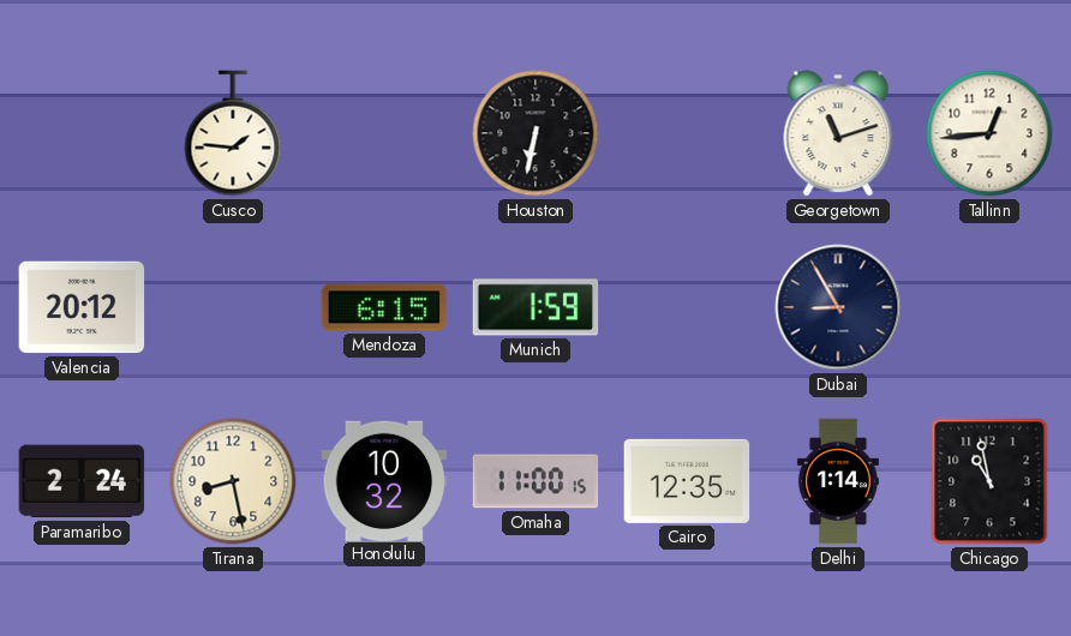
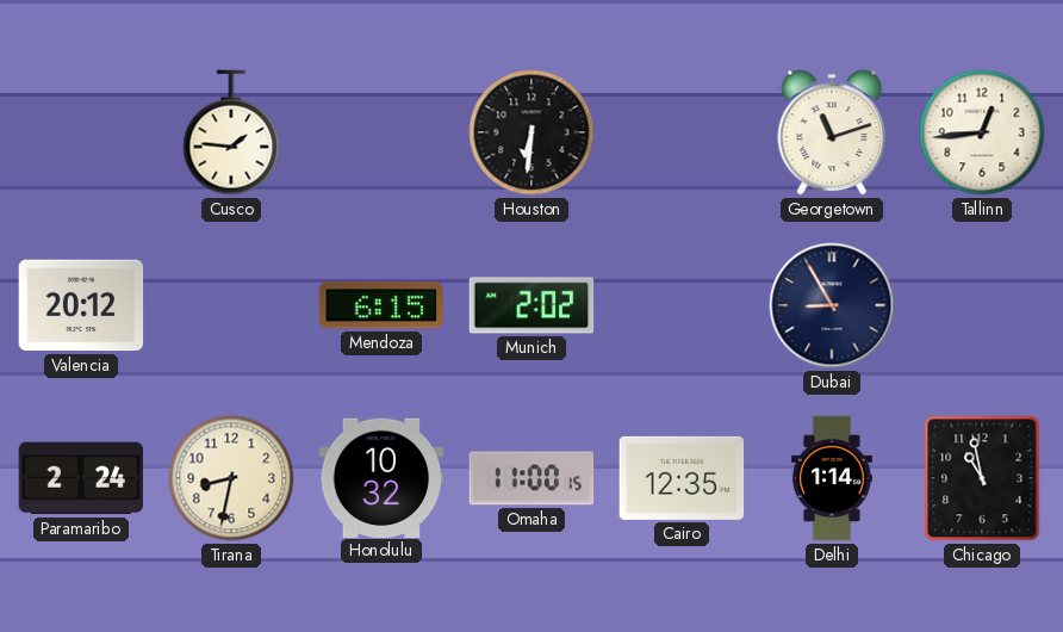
Houston: 6:32 -> 6:31 (531, 132)
Munich: 1:59 -> 2:02 (531, 305)
Tirana: 8:28 -> 8:32 (231, 478)
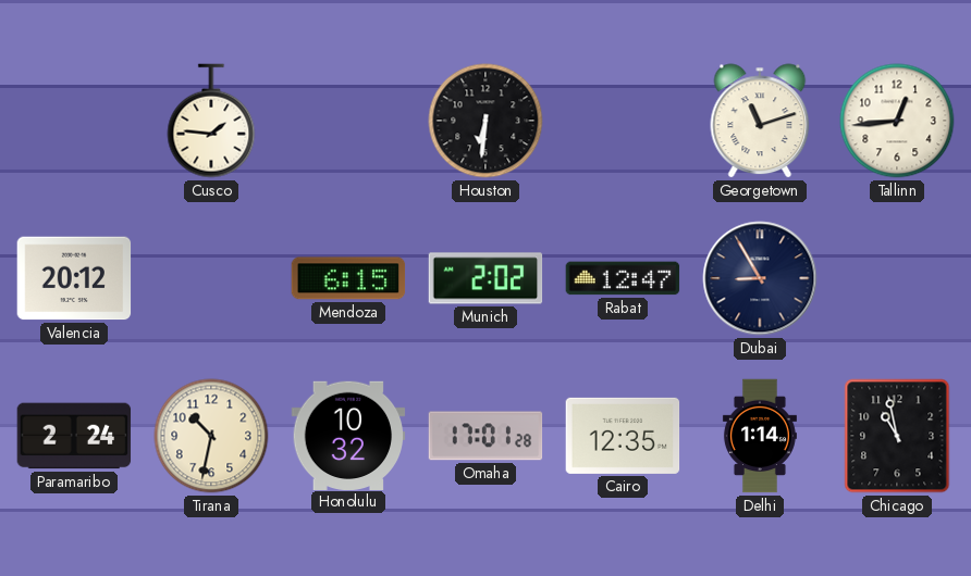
Rabat: none -> 12:47 (623, 278)
Tirana: 8:32 -> 10:32 (211, 436)
Omaha: 11:00 -> 17:01 (485, 436)
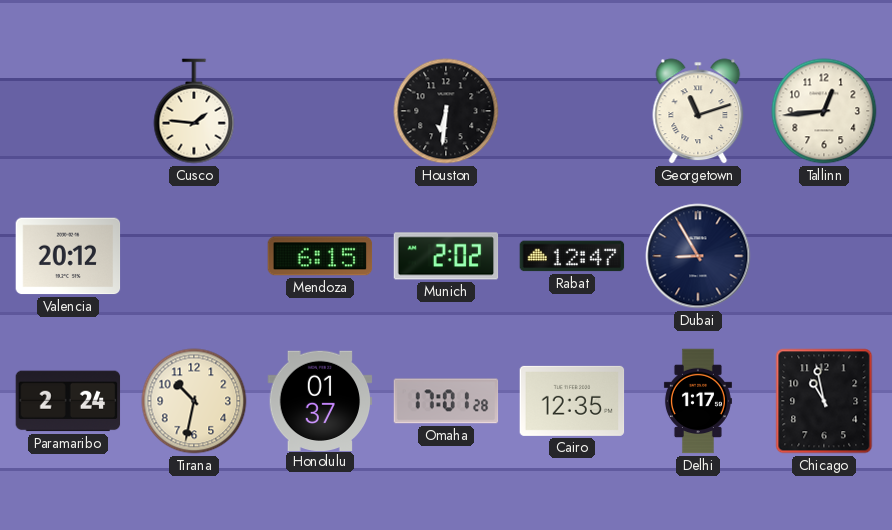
Honolulu: 10:32 -> 01:37 (320, 400)
Delhi: 1:14 -> 1:17 (698, 401)
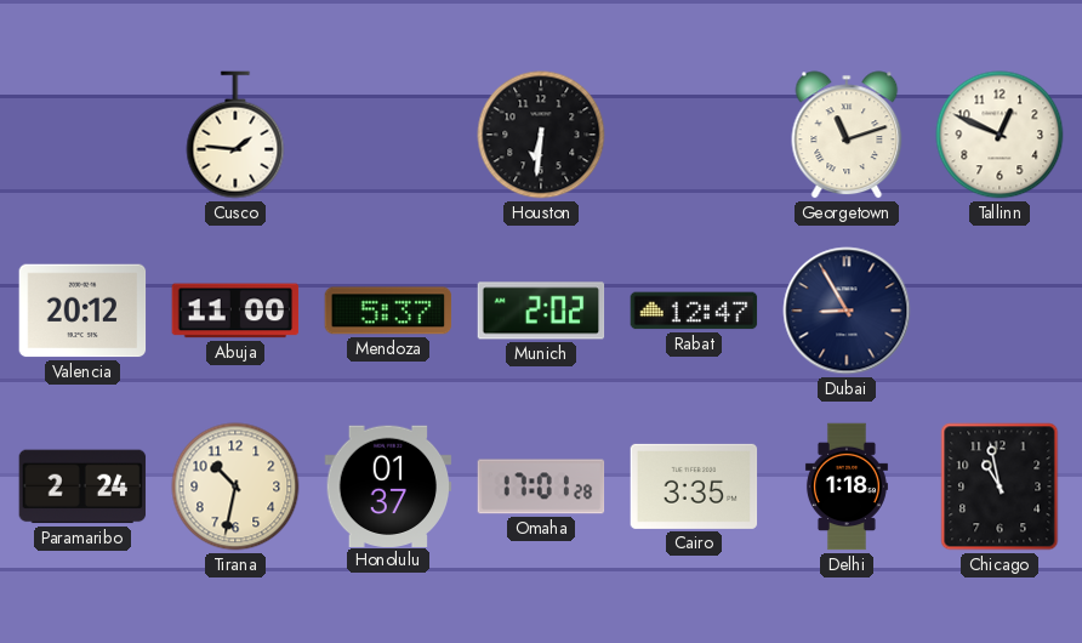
Tallinn: 12:44 -> 12:49 (1000, 135)
Abuja: none -> 11:00 (235, 311)
Mendoza: 6:15 -> 5:37 (388, 311)
Cairo: 12:35 -> 3:35 (694, 486)
Delhi: 1:17 -> 1:18 (847, 486)
